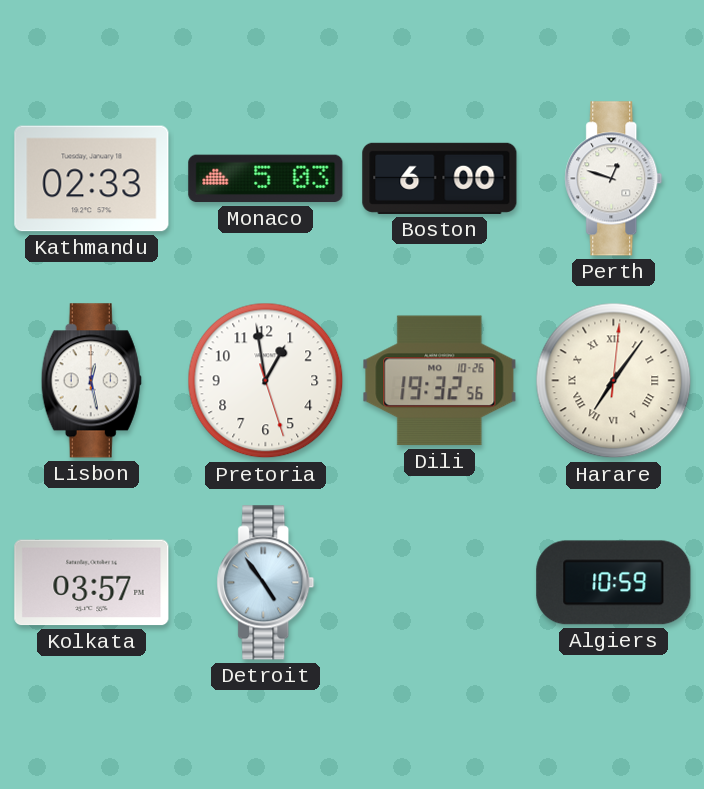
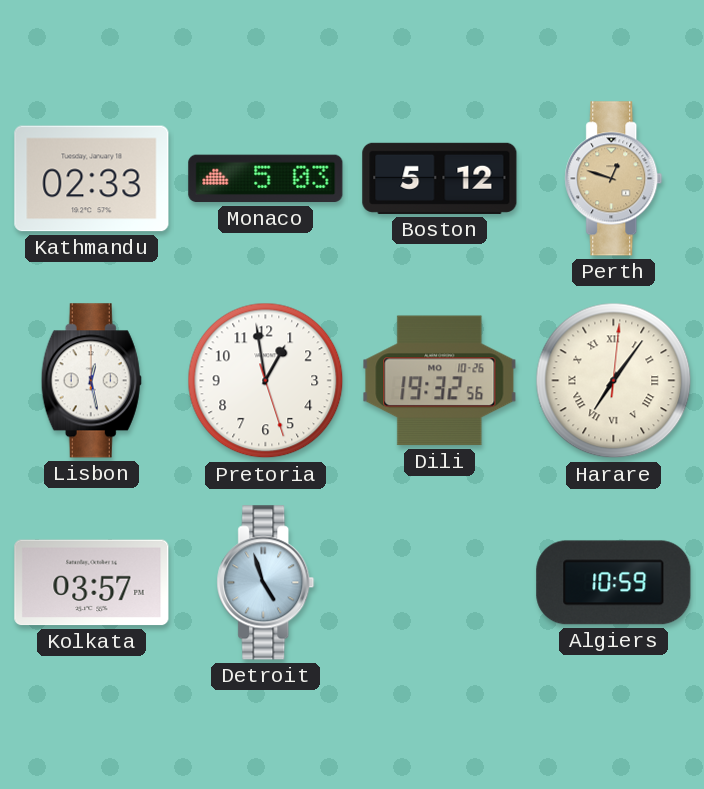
Boston: 6:00 -> 5:12 (440, 178)
Perth dial: white -> champagne (614, 179)
Detroit: 4:54 -> 4:57 (266, 583)
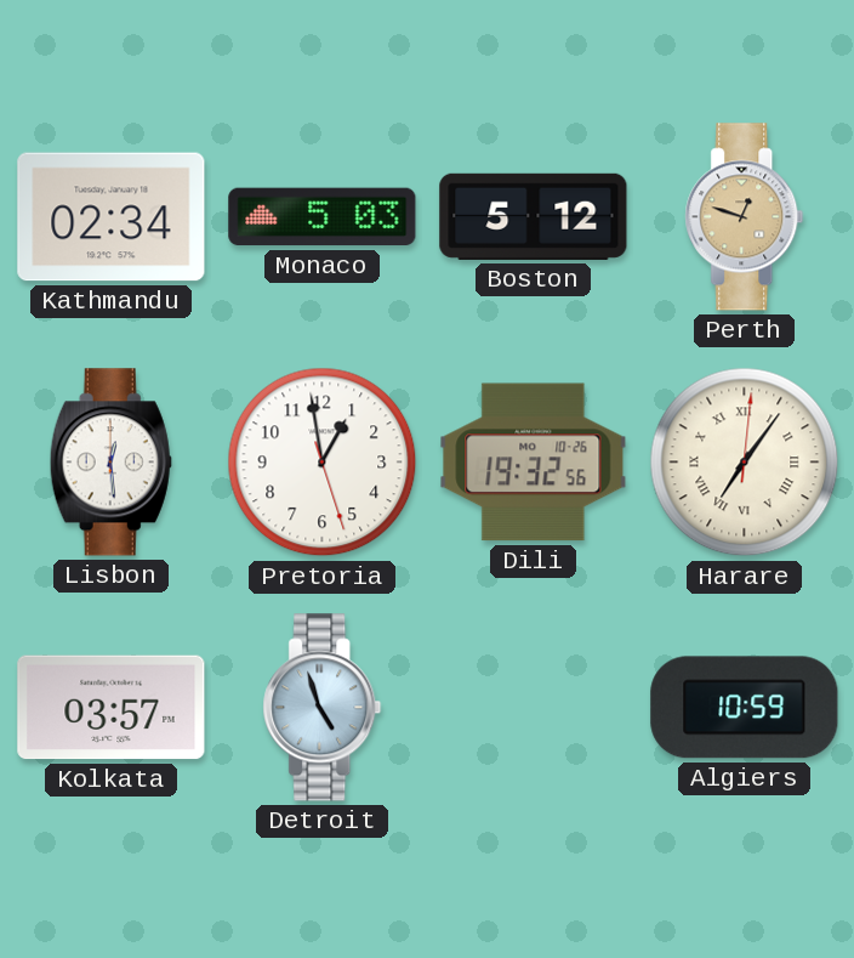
Kathmandu: 02:33 -> 02:34 (112, 217)
Lisbon: 12:28 -> 12:29 (110, 463)
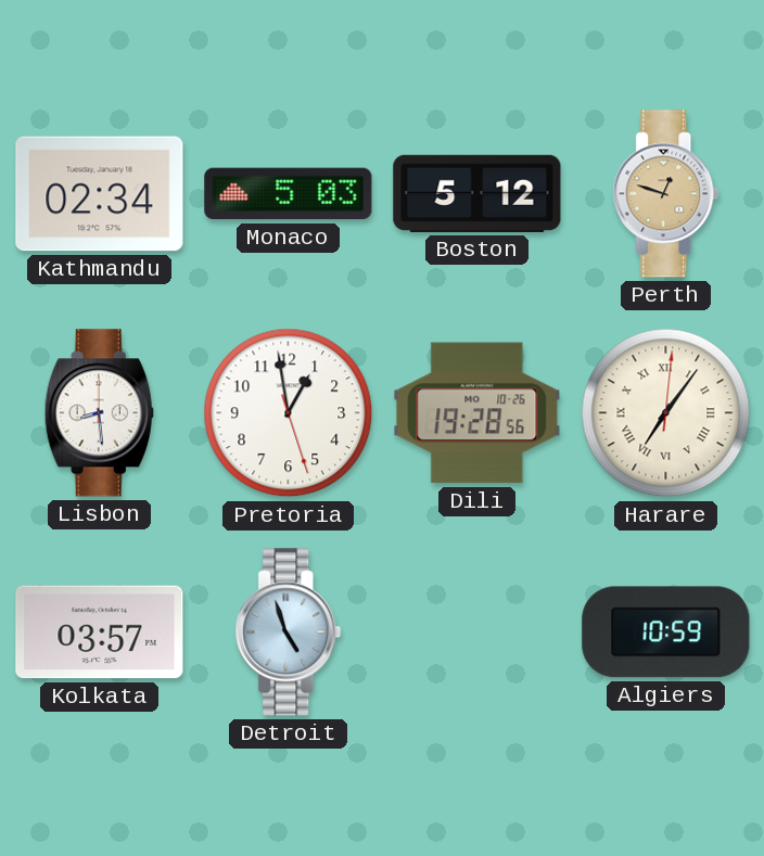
Lisbon: 12:29 -> 8:29 (99, 413)
Dili: 19:32 -> 19:28 (477, 413)
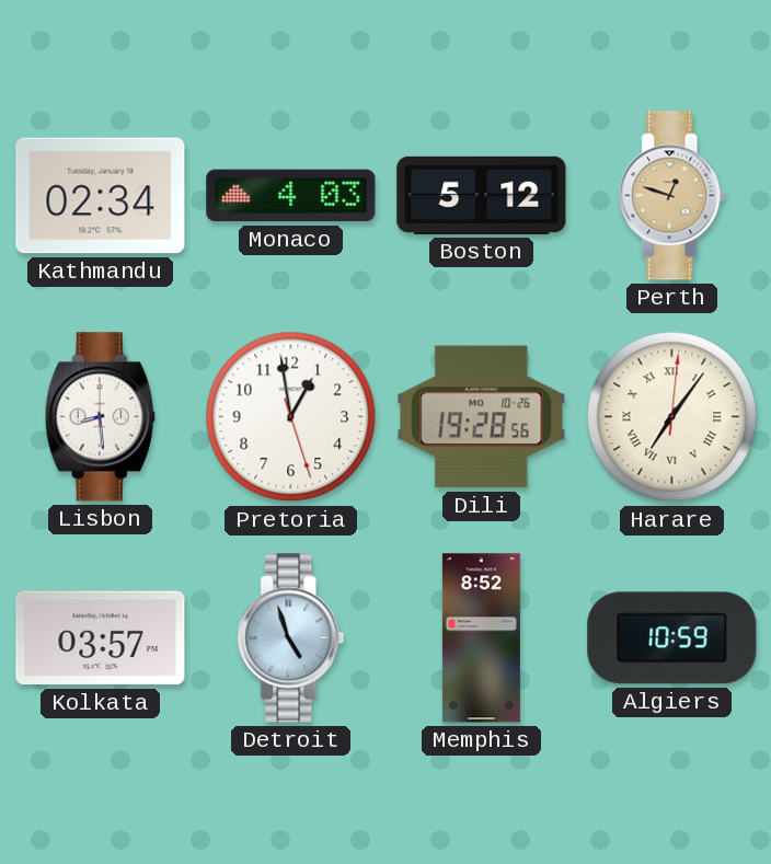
Monaco: 5:03 -> 4:03 (291, 196)
Memphis: none -> 8:52 (481, 638)
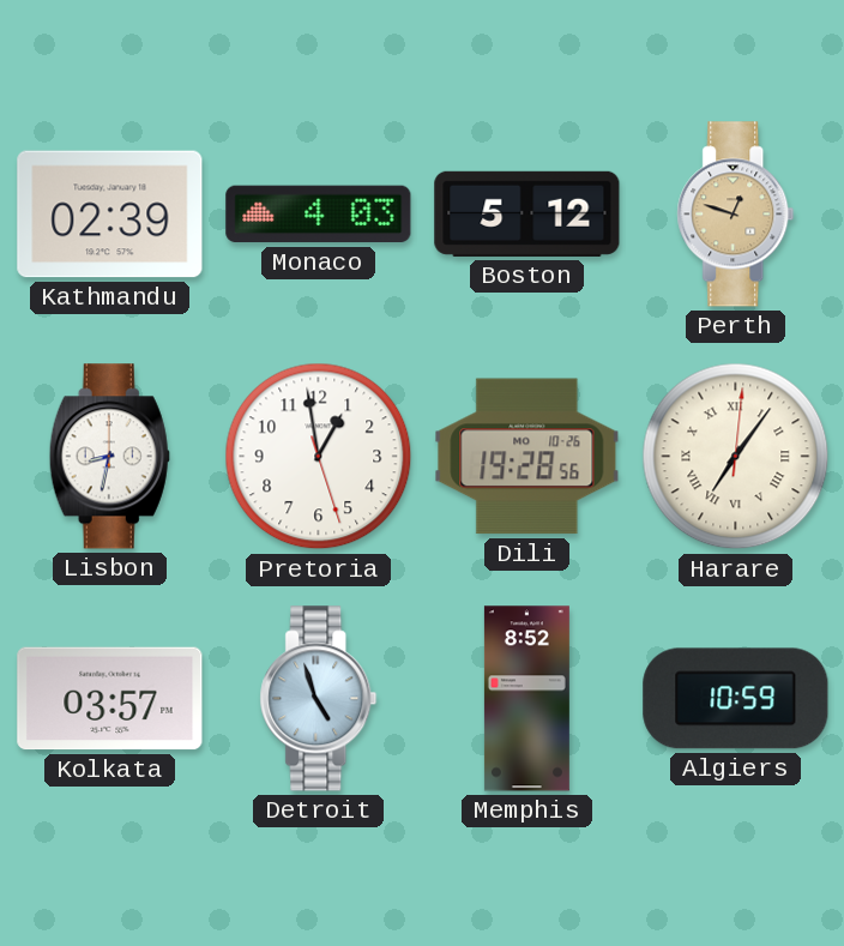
Kathmandu: 02:34 -> 02:39 (110, 215)
Lisbon: 8:29 -> 8:32 (109, 457)
